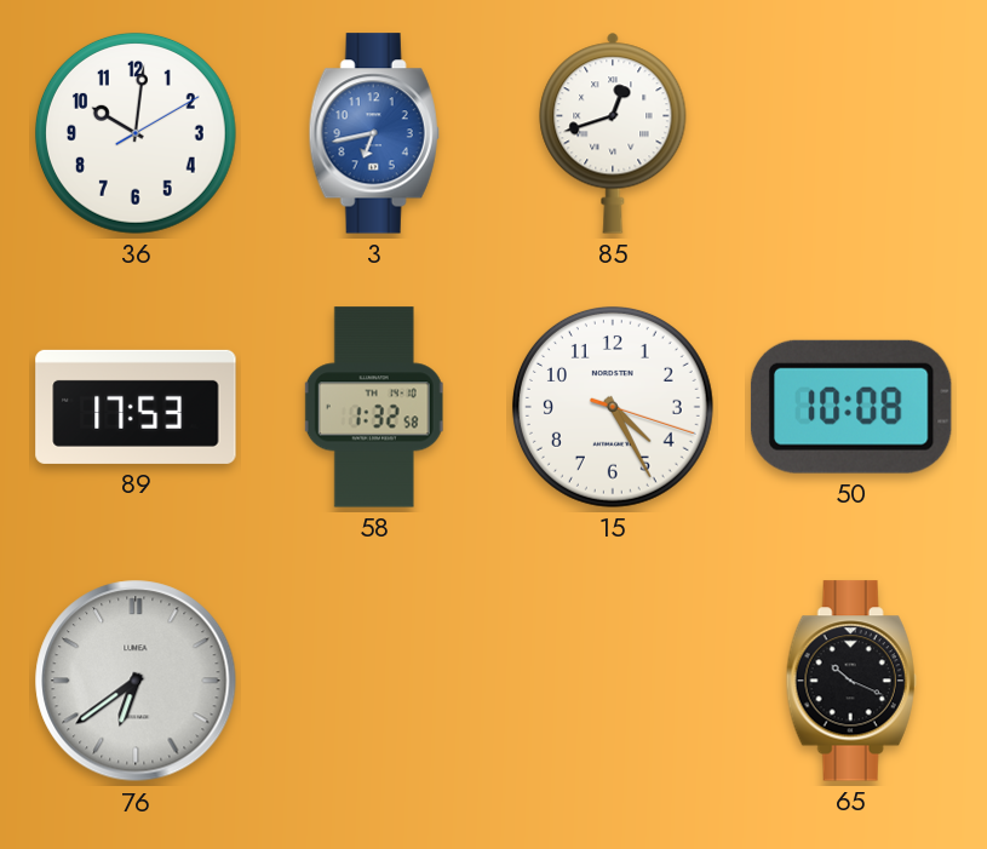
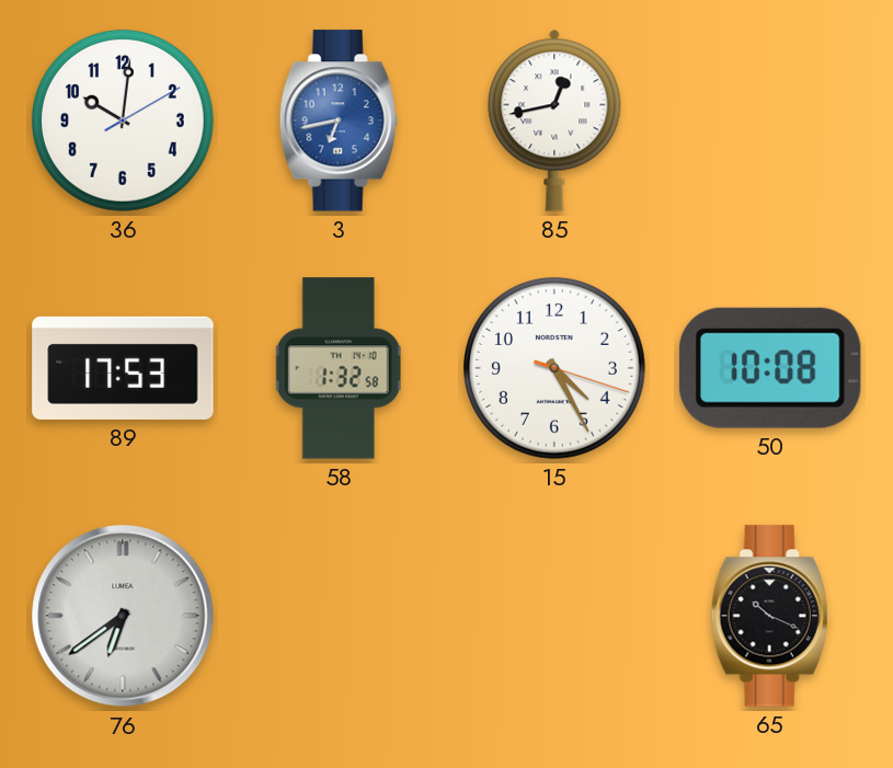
85: 12:42 -> 12:43 (554, 121)
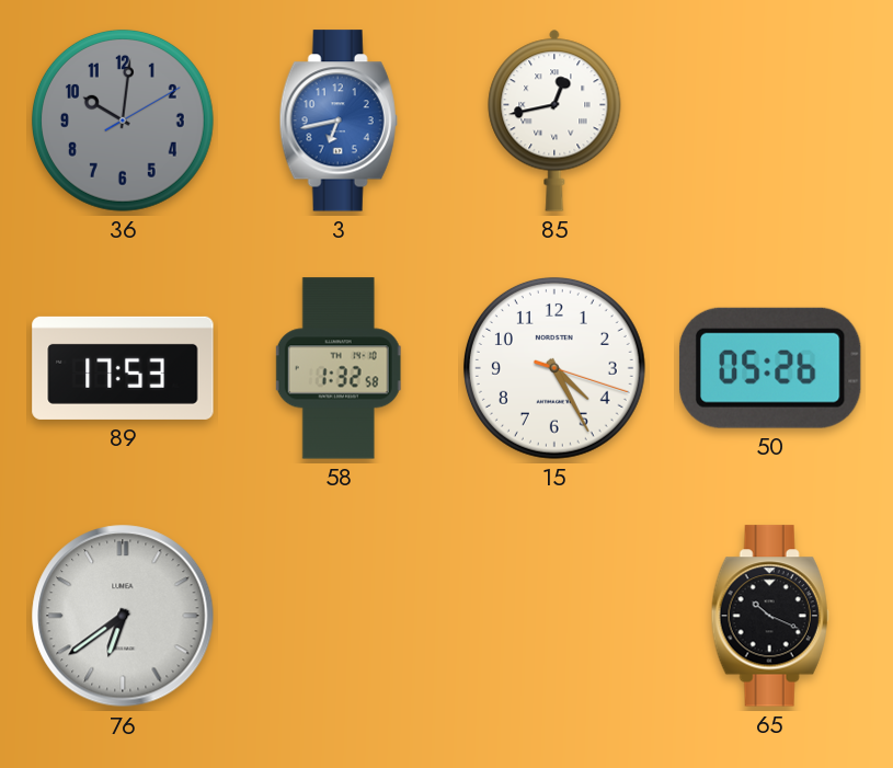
36 dial: white -> grey (123, 121)
50: 10:08 -> 05:26 (770, 368)
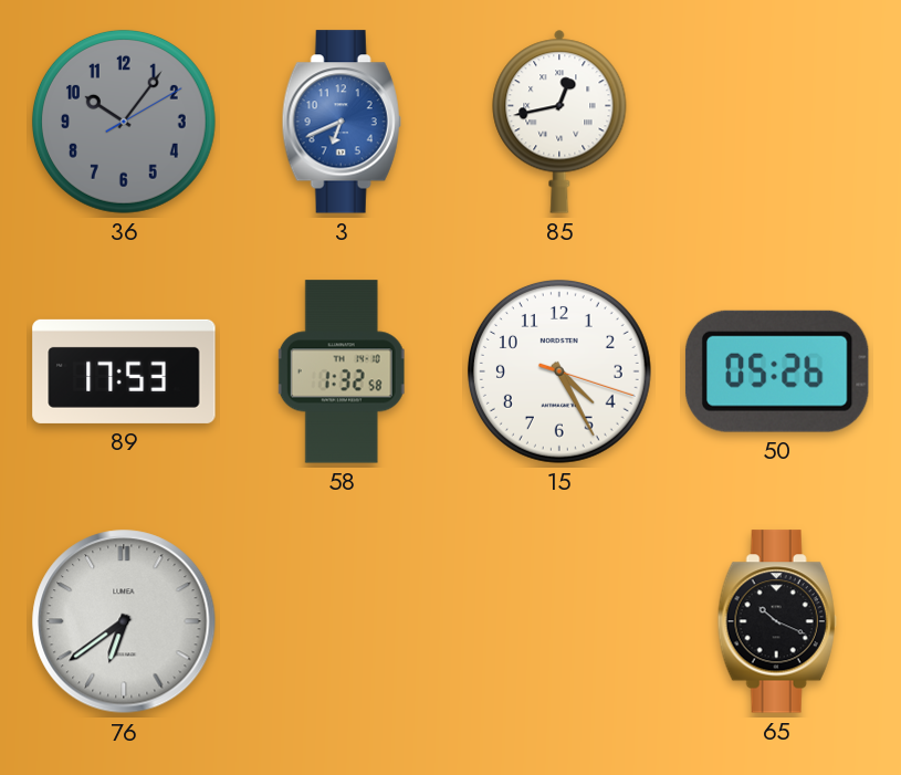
36: 10:01 -> 10:06 (124, 122)
3: 6:43 -> 6:41 (342, 122)
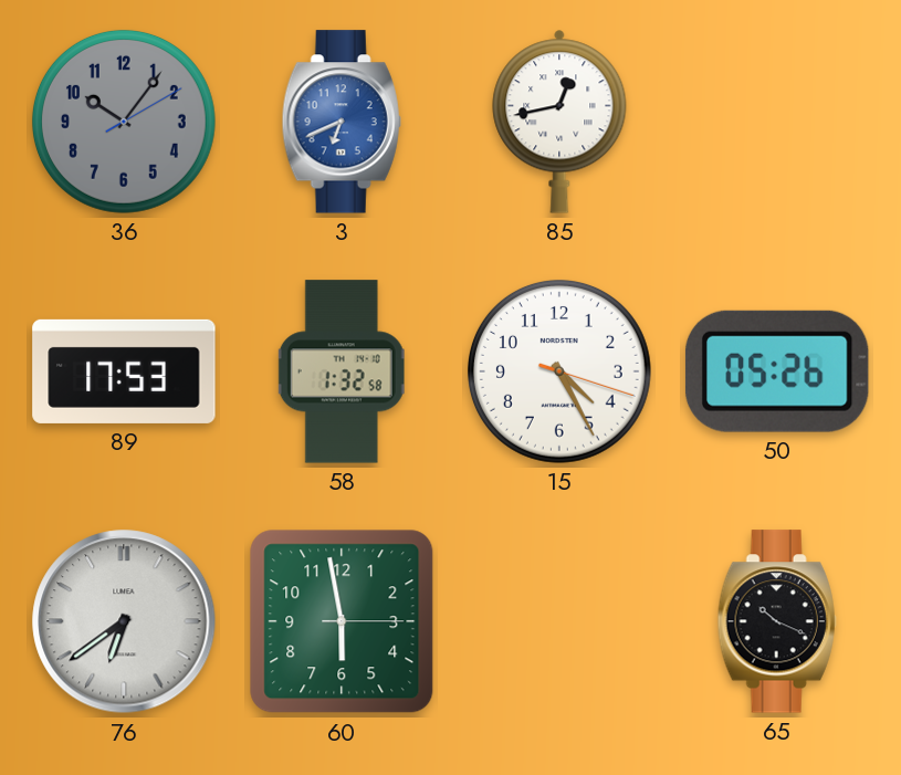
60: none -> 5:58 (342, 621)
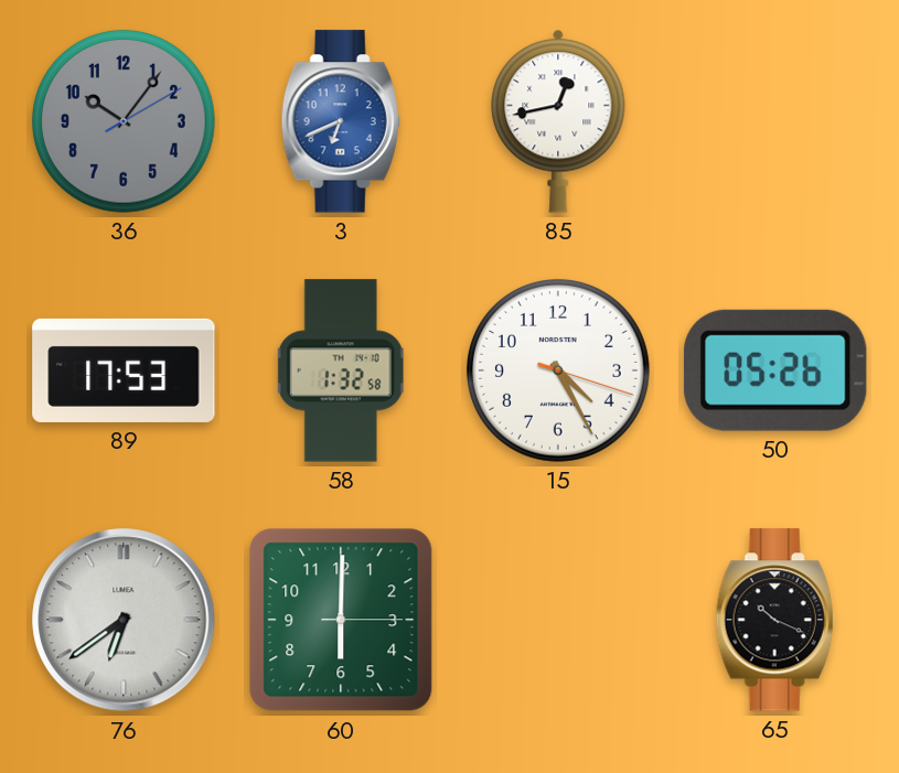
60: 5:58 -> 6:00 (341, 620)
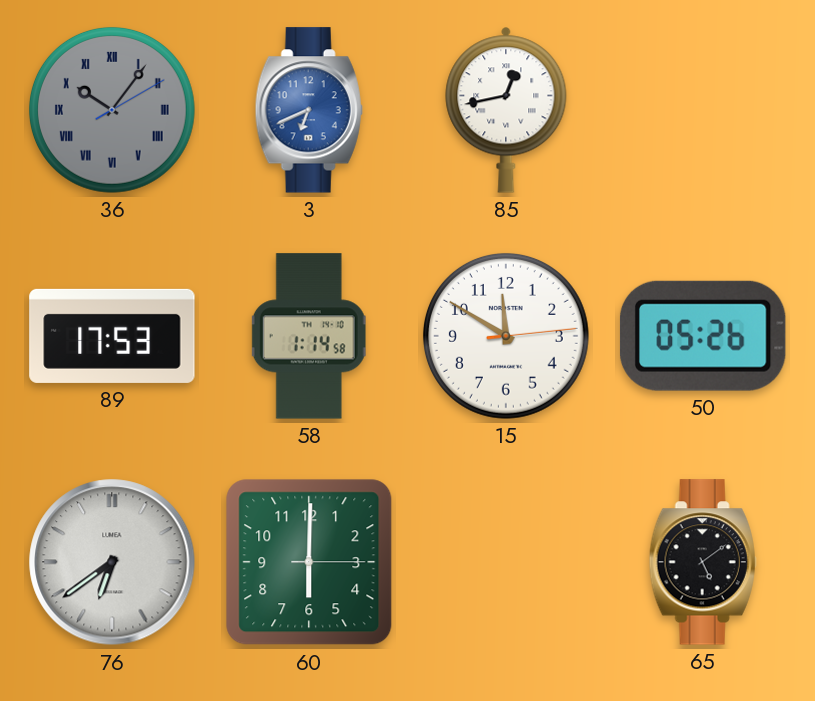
36 numerals: Arabic -> Roman (112, 110)
58: 1:32 -> 1:14 (309, 336)
15: 4:25 -> 11:50 (506, 336)
65: 10:19 -> 5:09 (703, 562)
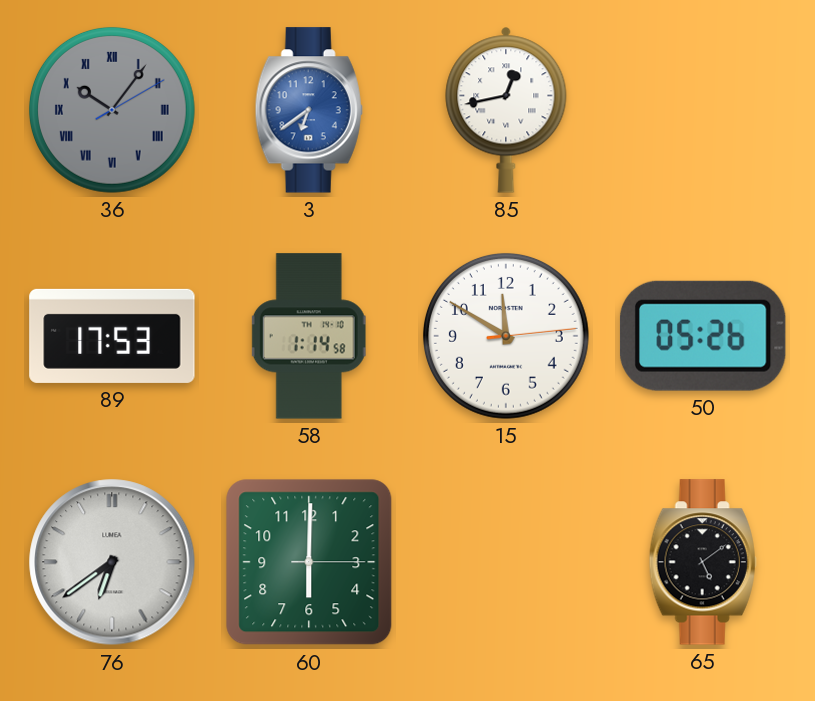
3: 6:41 -> 6:39 (309, 110)
